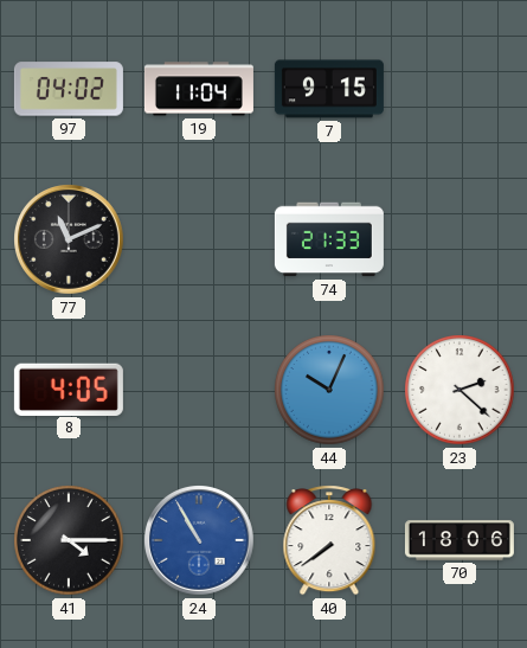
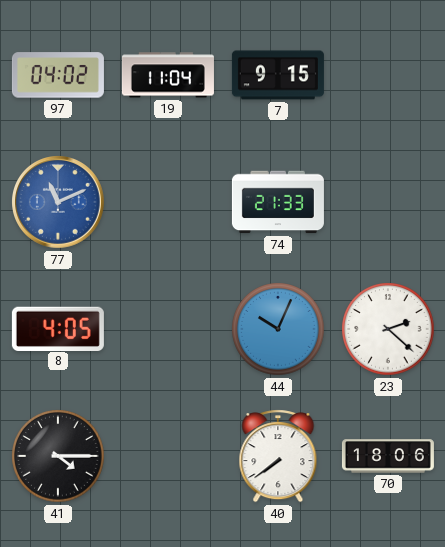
77 dial: black -> blue (59, 203)
24: 10:55 -> none (200, 541)
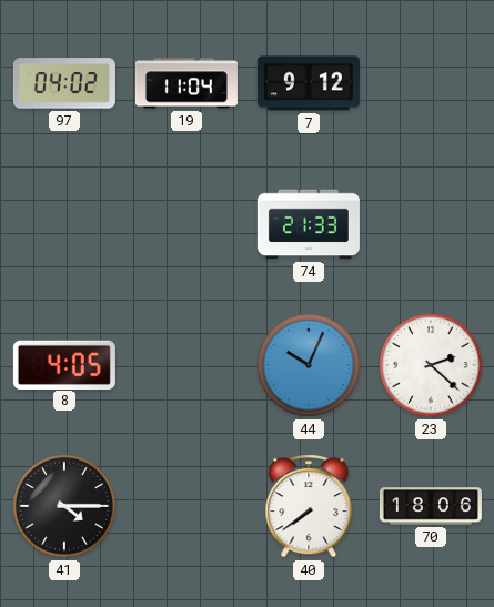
7: 9:15 -> 9:12 (309, 83)
77: 11:11 -> none (59, 203)
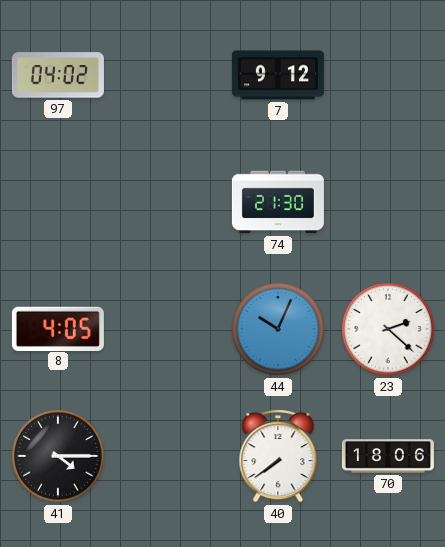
19: 11:04 -> none (186, 83)
74: 21:33 -> 21:30 (278, 202)
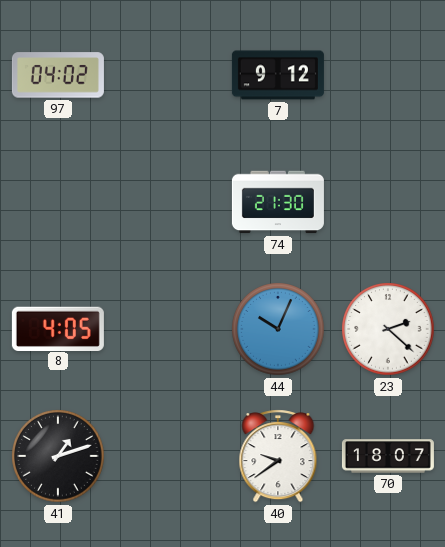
41: 4:15 -> 1:12 (58, 456)
40: 7:39 -> 9:39 (278, 456)
70: 18:06 -> 18:07 (388, 456)
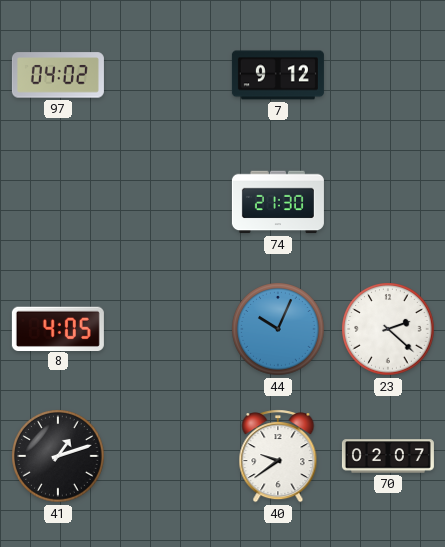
70: 18:07 -> 02:07 (388, 456)
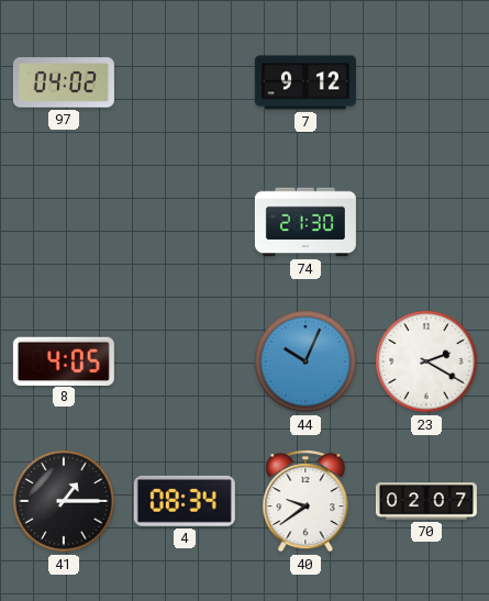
23: 2:22 -> 2:20 (426, 361)
41: 1:12 -> 1:15 (64, 501)
4: none -> 08:34 (185, 501)
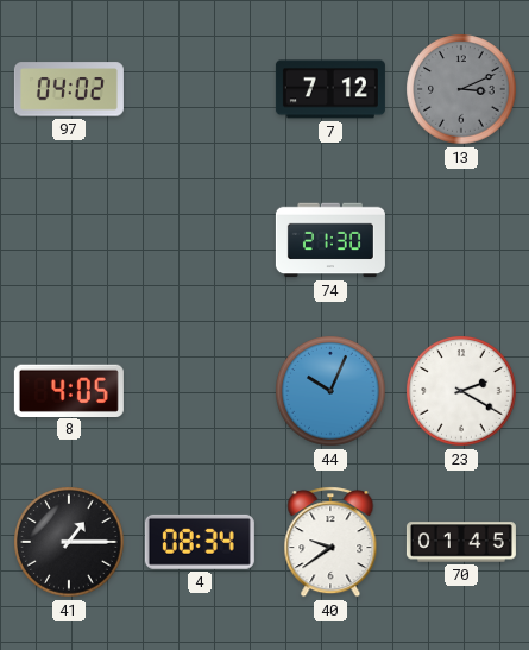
7: 9:12 -> 7:12 (330, 89)
13: none -> 3:11 (461, 89)
70: 02:07 -> 01:45 (461, 542)
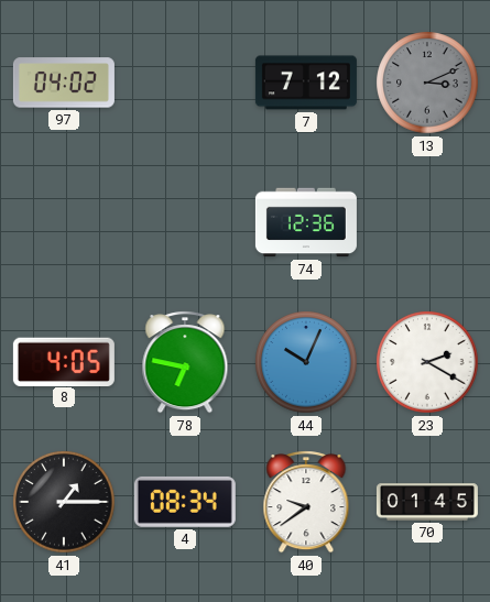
74: 21:30 -> 12:36 (306, 222)
78: none -> 6:47 (185, 362)
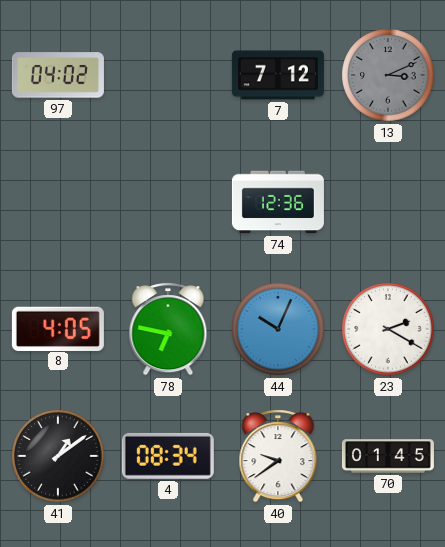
41: 1:15 -> 1:09 (58, 456)
